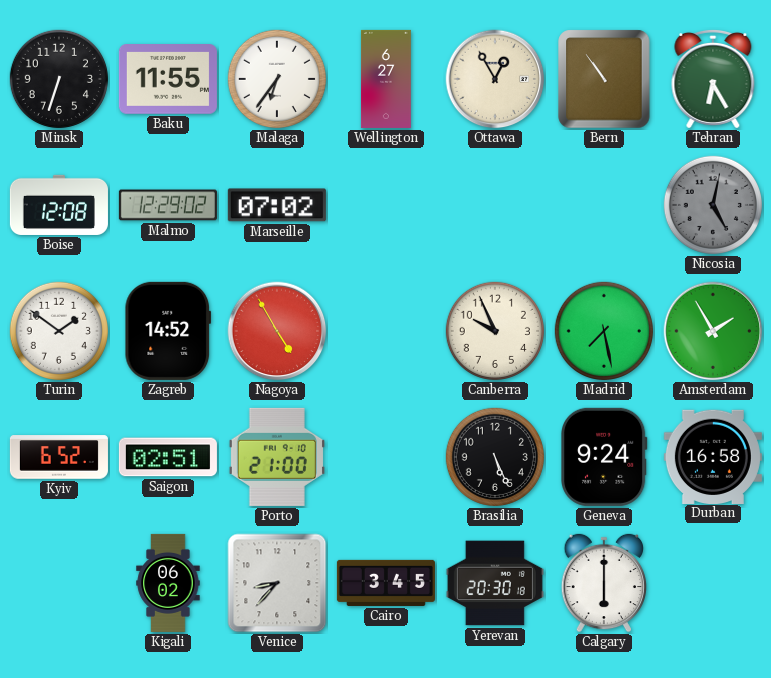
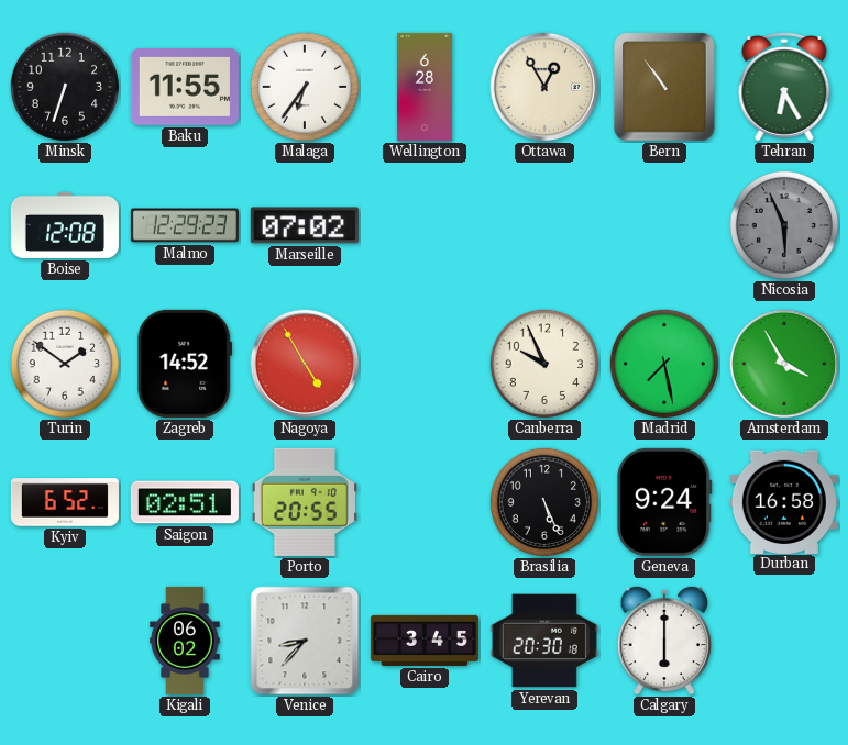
Wellington: 6:27 -> 6:28 (425, 87)
Malmo: 12:29:02 -> 12:29:23 (185, 225)
Nicosia: 5:02 -> 5:56 (784, 225)
Amsterdam: 1:55 -> 3:55 (784, 364)
Porto: 21:00 -> 20:55 (305, 502)
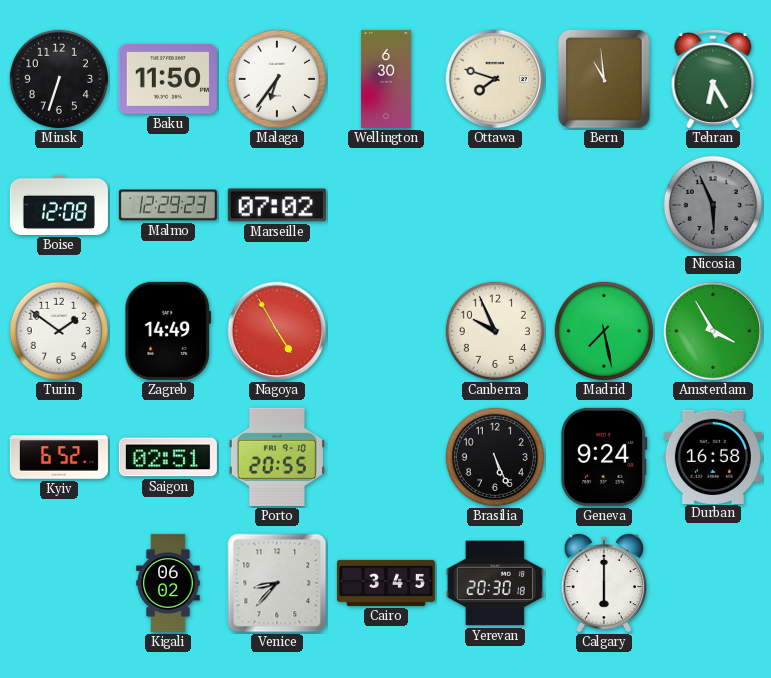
Baku: 11:55 -> 11:50 (168, 80)
Wellington: 6:28 -> 6:30 (386, 79)
Ottawa: 12:55 -> 7:48 (495, 79)
Bern: 10:54 -> 10:59 (604, 79)
Zagreb: 14:52 -> 14:49 (168, 331)
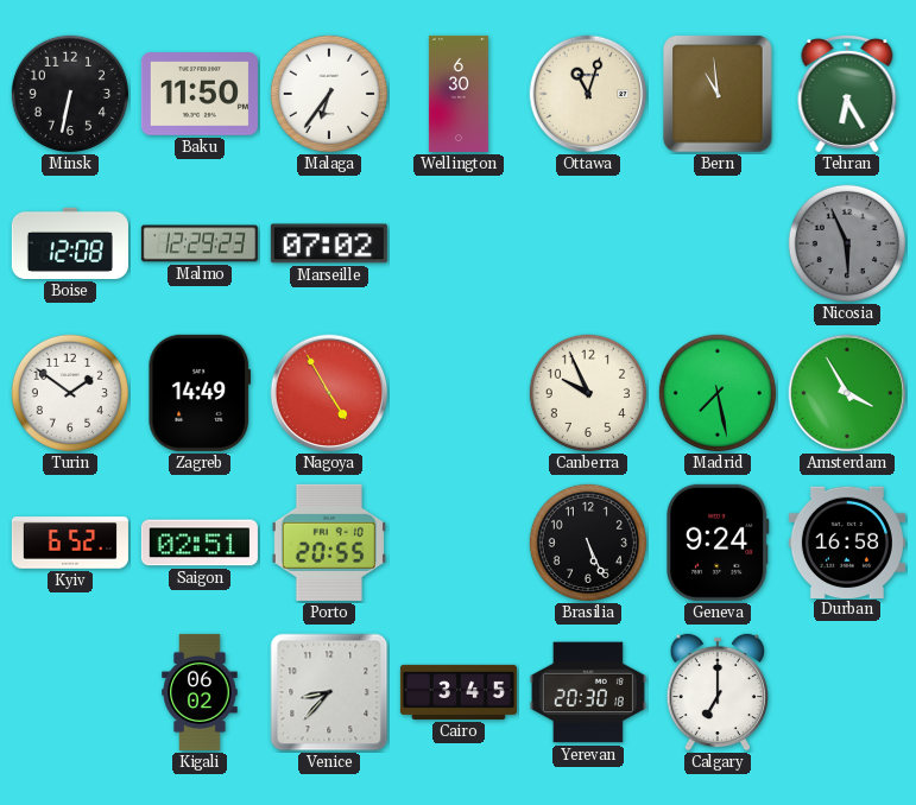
Minsk: 6:33 -> 6:32 (70, 94)
Ottawa: 7:48 -> 11:03 (588, 94)
Calgary: 6:00 -> 7:00 (716, 692)
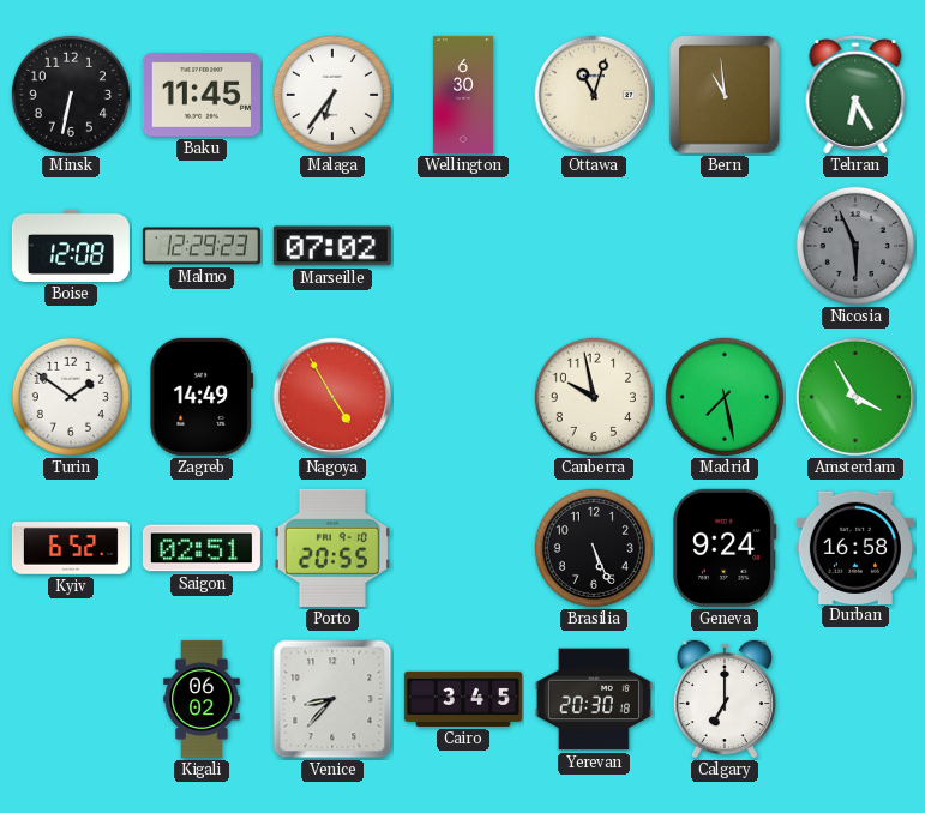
Baku: 11:50 -> 11:45 (202, 96)
Canberra: 9:56 -> 9:58 (594, 397)
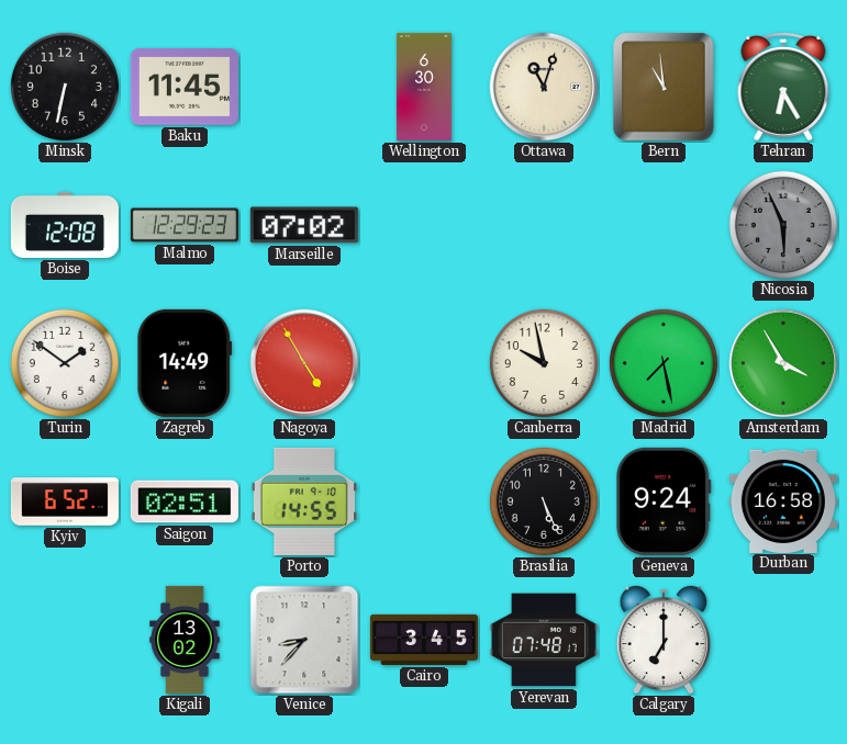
Malaga: 6:36 -> none (332, 95)
Porto: 20:55 -> 14:55 (304, 501)
Kigali: 06:02 -> 13:02 (185, 640)
Yerevan: 20:30 -> 07:48 (544, 640)
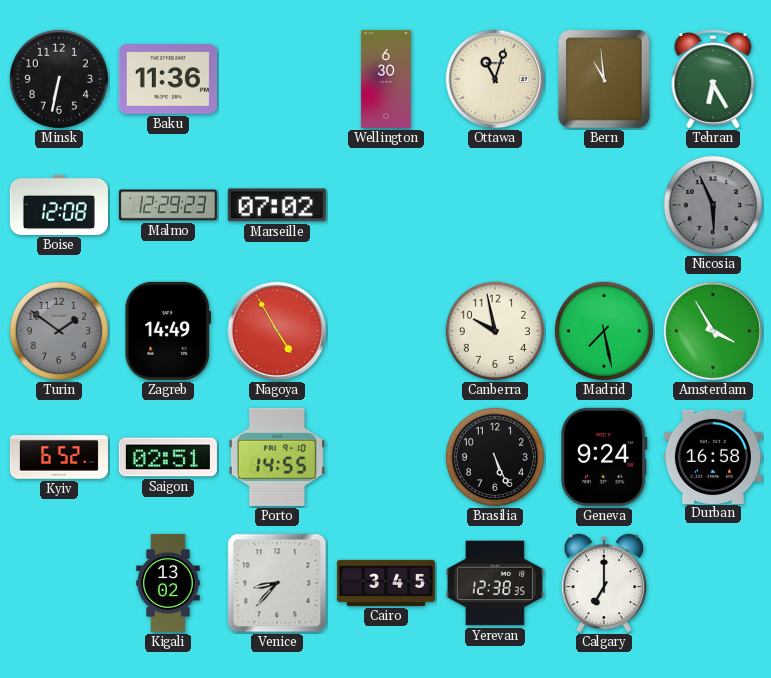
Baku: 11:45 -> 11:36 (168, 80)
Turin dial: white -> grey (59, 331)
Yerevan: 07:48 -> 12:38 (495, 583)
